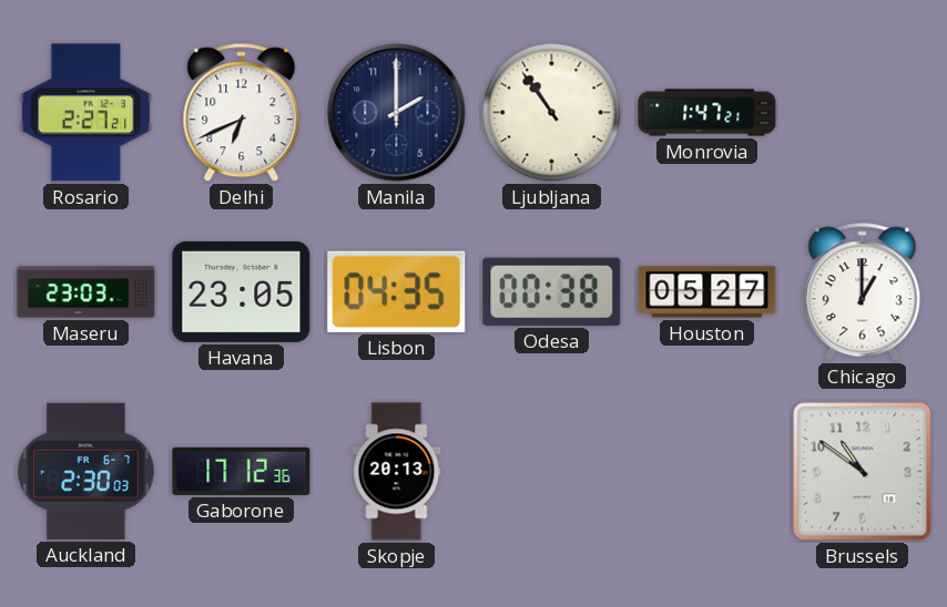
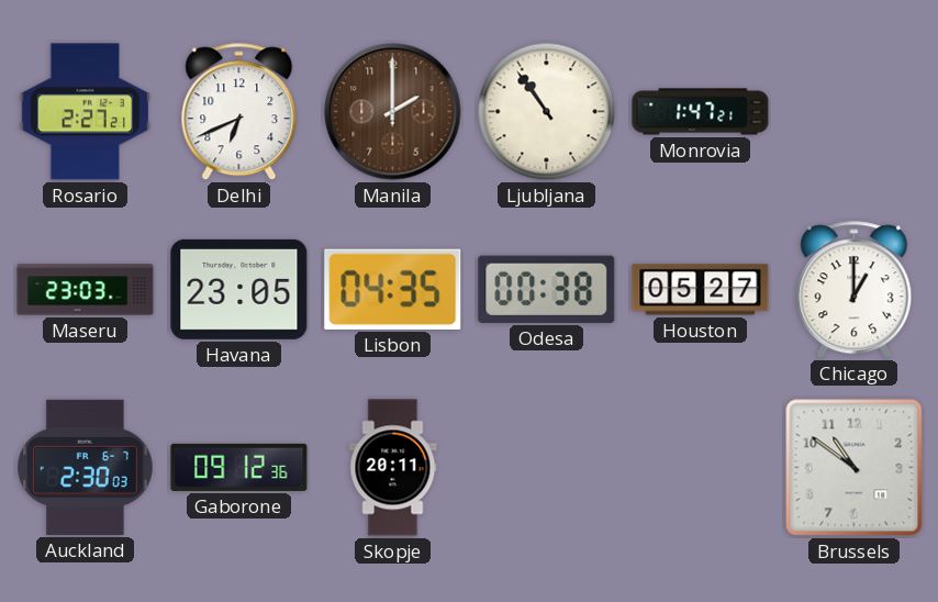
Manila dial: navy -> brown (393, 112)
Gaborone: 17:12 -> 09:12 (239, 467)
Skopje: 20:13 -> 20:11 (393, 468)
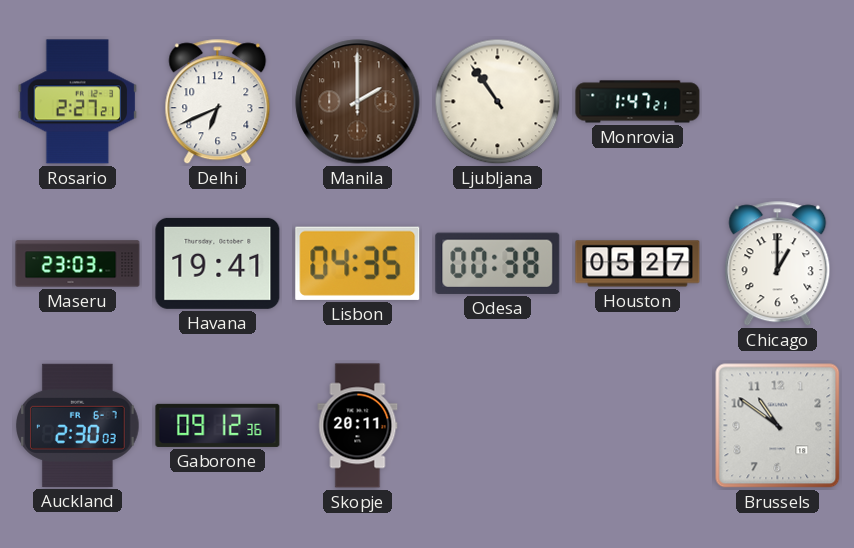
Havana: 23:05 -> 19:41 (218, 263)
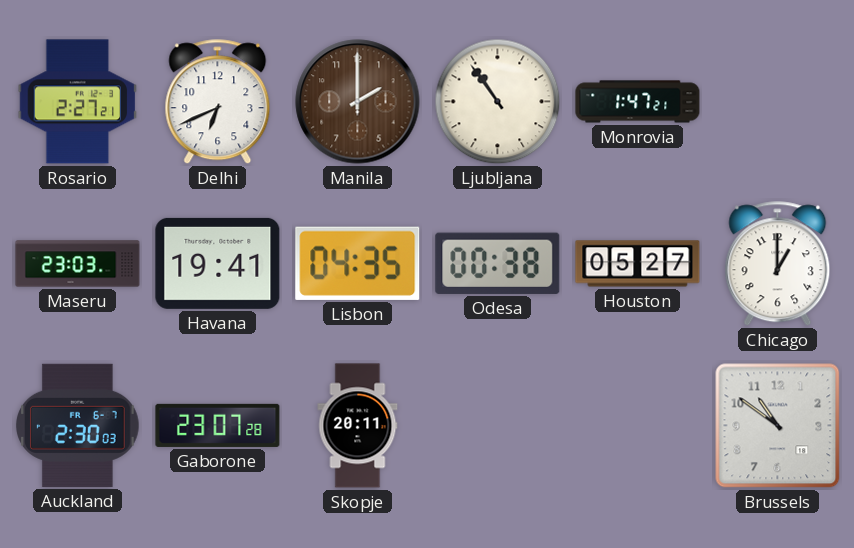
Gaborone: 09:12 -> 23:07 (218, 425)
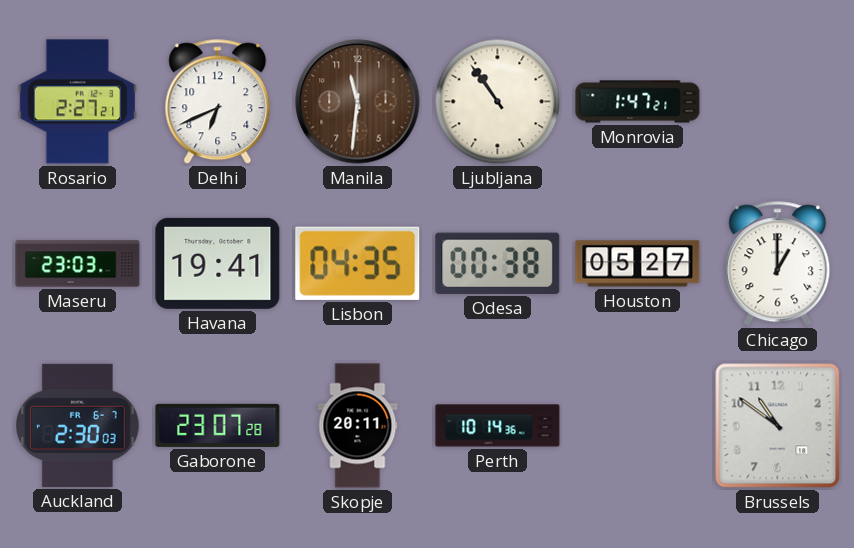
Manila: 2:00 -> 11:31 (358, 102)
Perth: none -> 10:14 (498, 426)
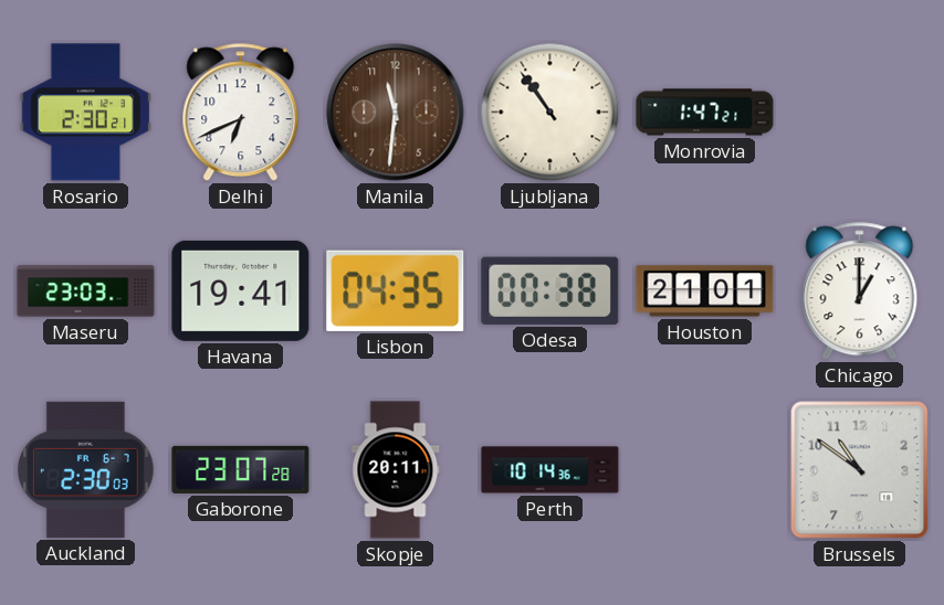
Rosario: 2:27 -> 2:30 (86, 113)
Houston: 05:27 -> 21:01 (705, 291)
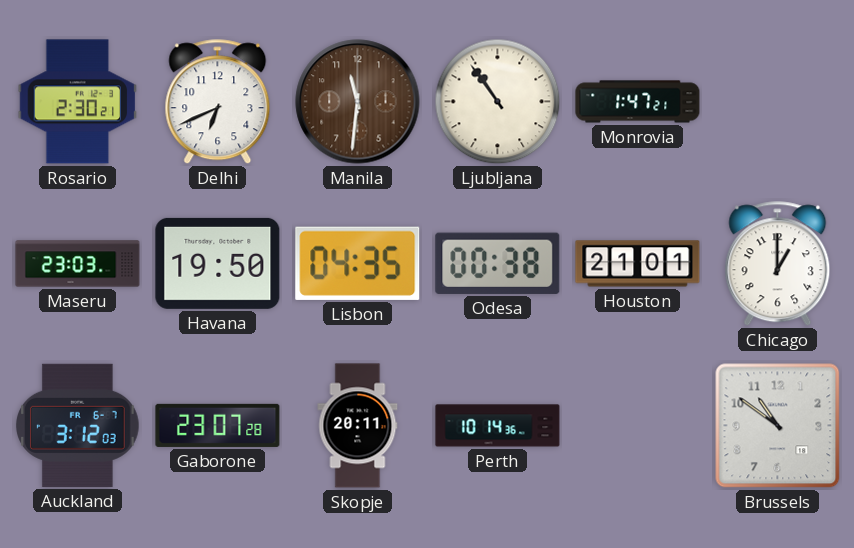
Havana: 19:41 -> 19:50 (218, 263)
Auckland: 2:30 -> 3:12 (78, 425)
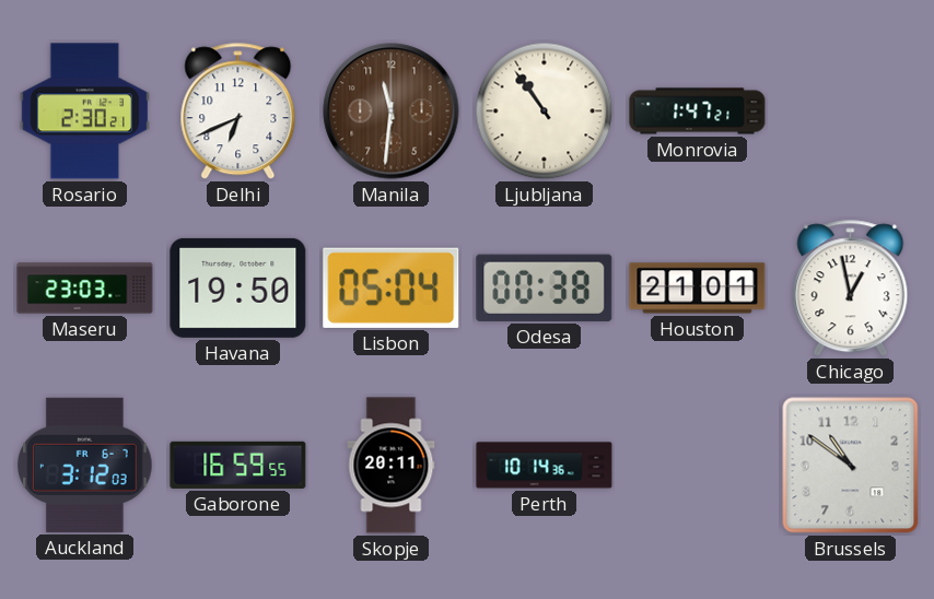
Lisbon: 04:35 -> 05:04 (392, 287)
Chicago: 1:00 -> 12:58 (851, 289)
Gaborone: 23:07 -> 16:59 (238, 465)
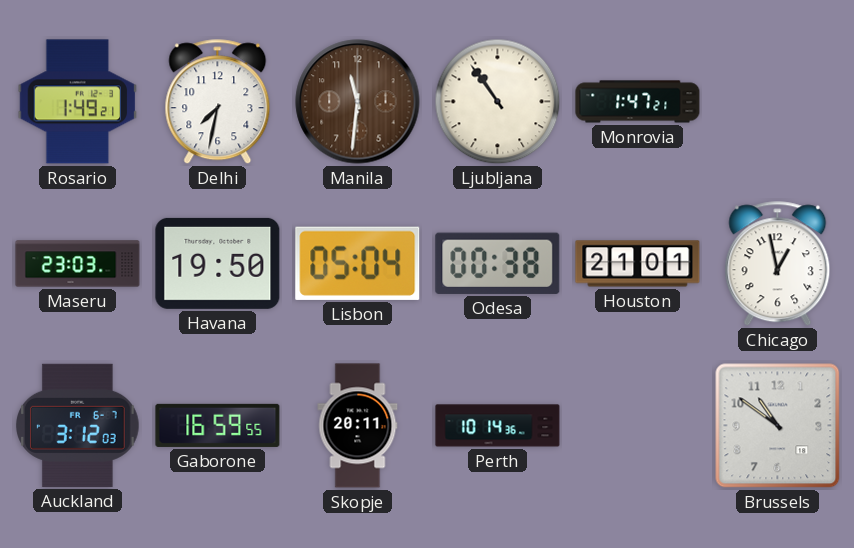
Rosario: 2:30 -> 1:49 (78, 102)
Delhi: 6:41 -> 7:32 (218, 102)
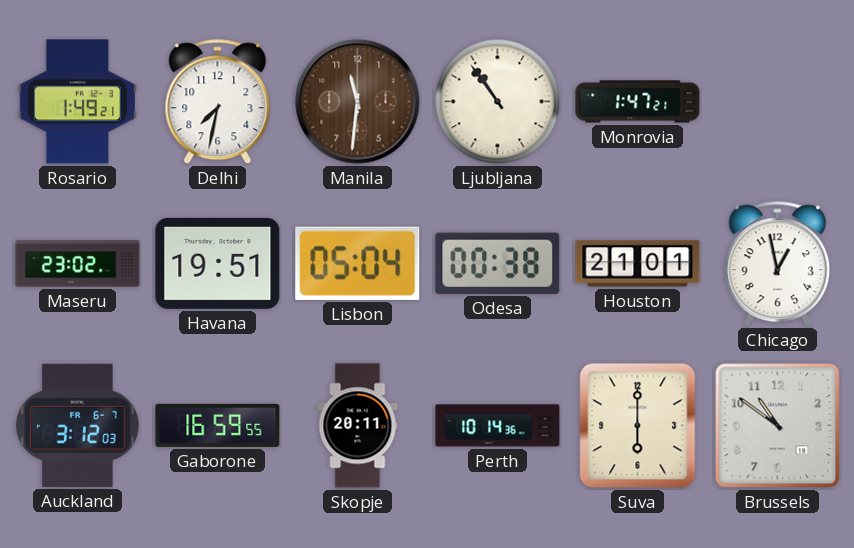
Maseru: 23:03 -> 23:02 (78, 264)
Havana: 19:50 -> 19:51 (218, 263)
Suva: none -> 6:00 (638, 426)
